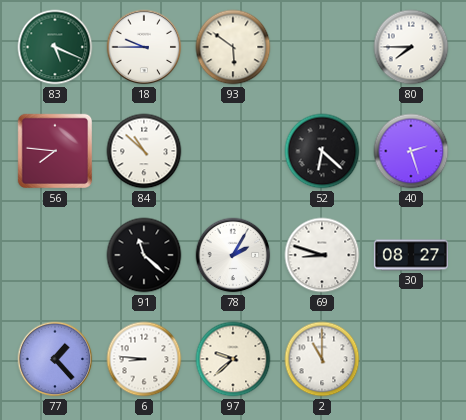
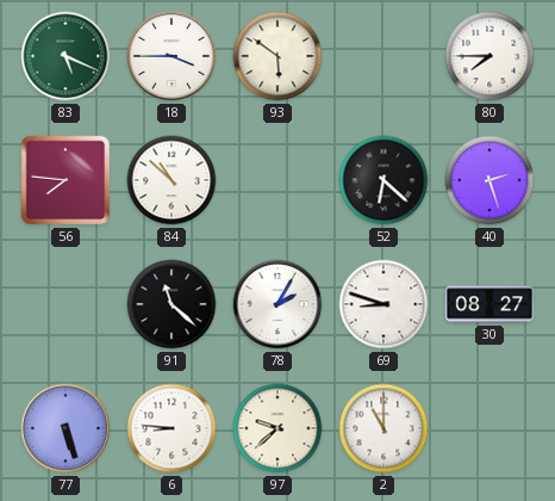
18: 9:45 -> 3:45 (172, 56)
77: 1:23 -> 5:27 (66, 428)
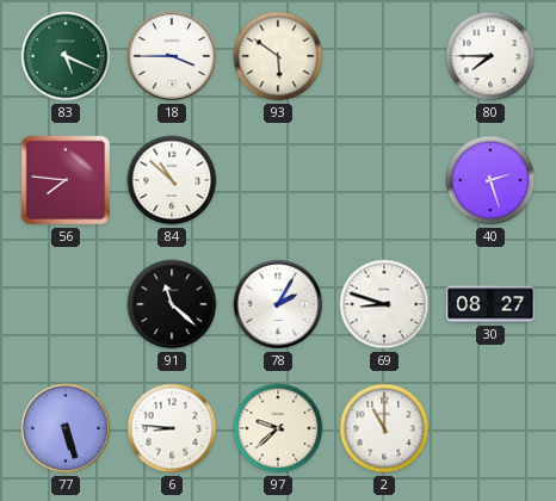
52: 6:22 -> none (383, 180)
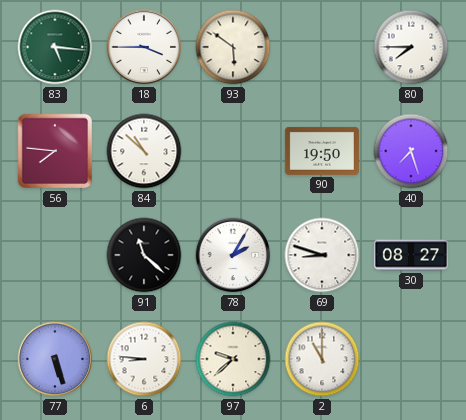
83: 5:19 -> 5:16 (55, 47)
90: none -> 19:50 (322, 151)
40: 2:27 -> 7:27 (411, 151)
